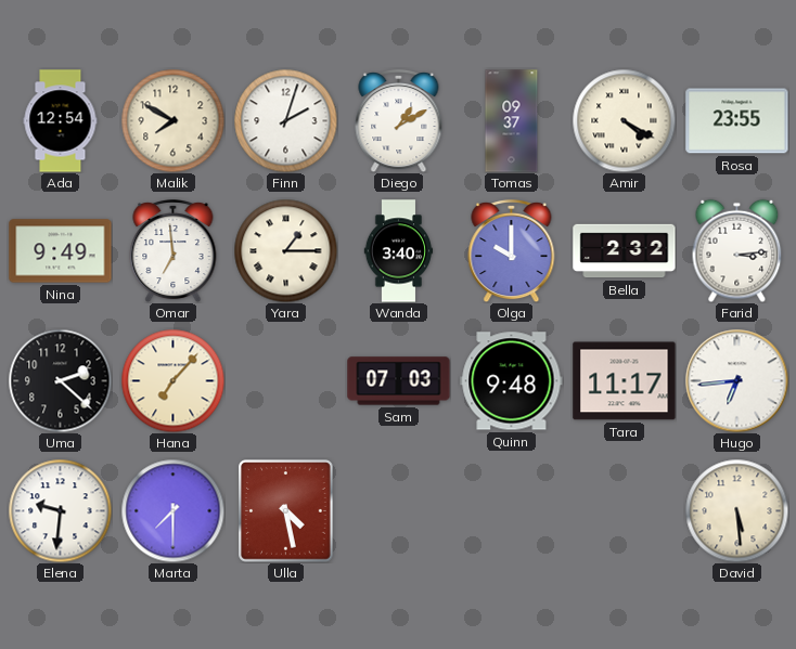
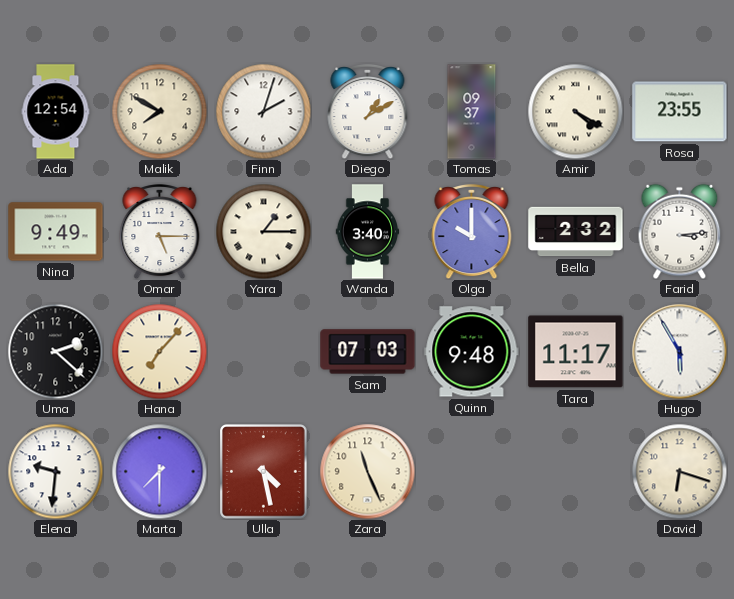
Omar: 6:59 -> 5:15 (160, 231)
Hugo: 6:44 -> 5:55 (679, 351)
Zara: none -> 11:26 (367, 471)
David: 5:29 -> 6:18 (679, 471)
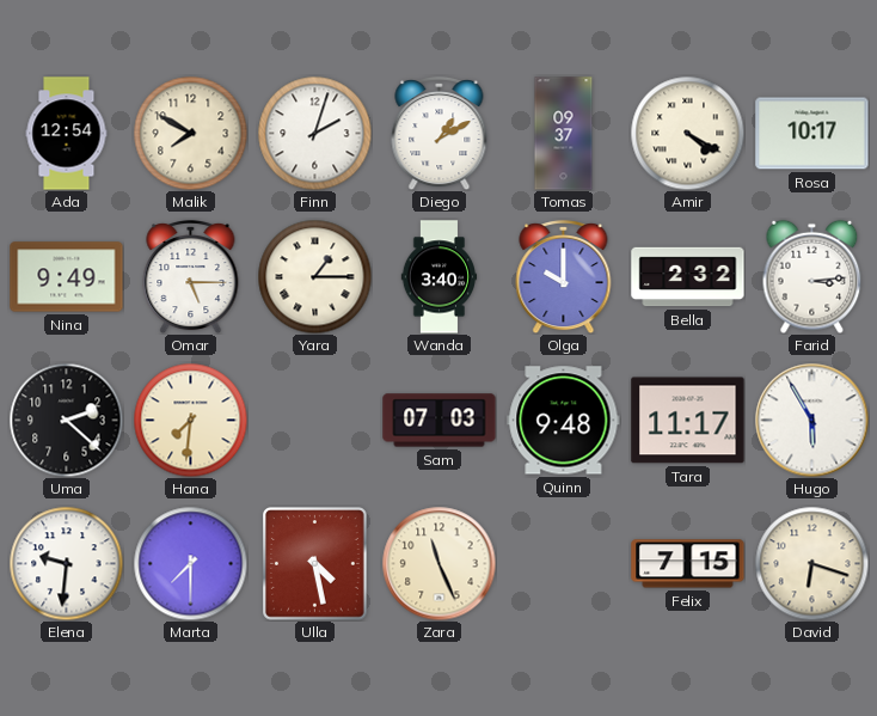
Rosa: 23:55 -> 10:17 (812, 134)
Hana: 7:07 -> 7:31 (190, 420)
Felix: none -> 7:15 (688, 564)
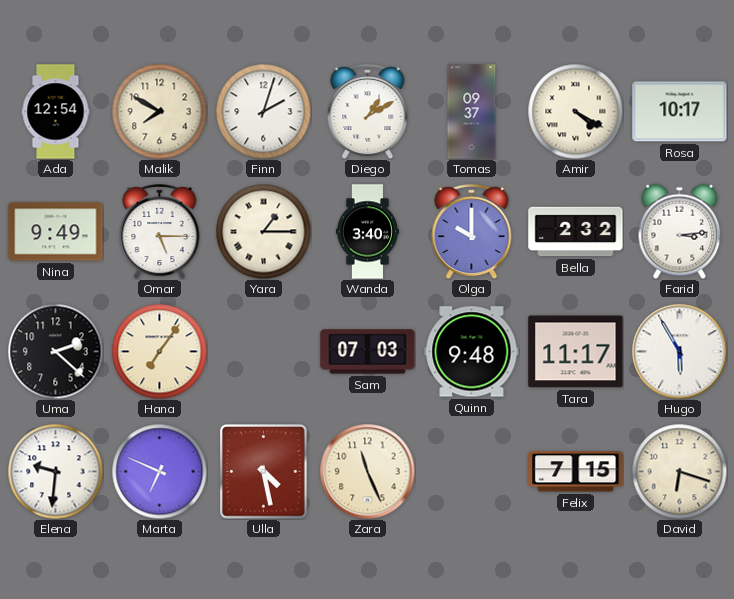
Hana: 7:31 -> 7:06 (159, 351)
Marta: 7:30 -> 6:49 (159, 471)
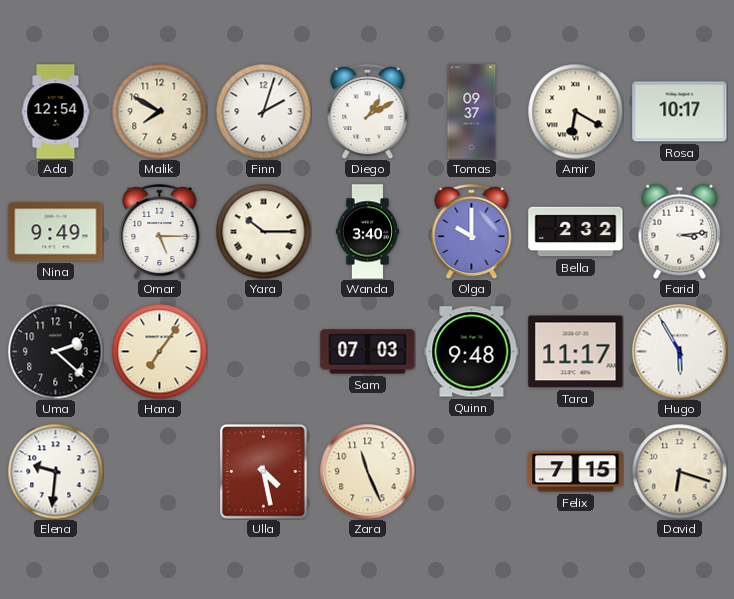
Amir: 4:20 -> 6:20 (575, 111)
Yara: 1:15 -> 10:15 (263, 231)
Marta: 6:49 -> none (159, 471)
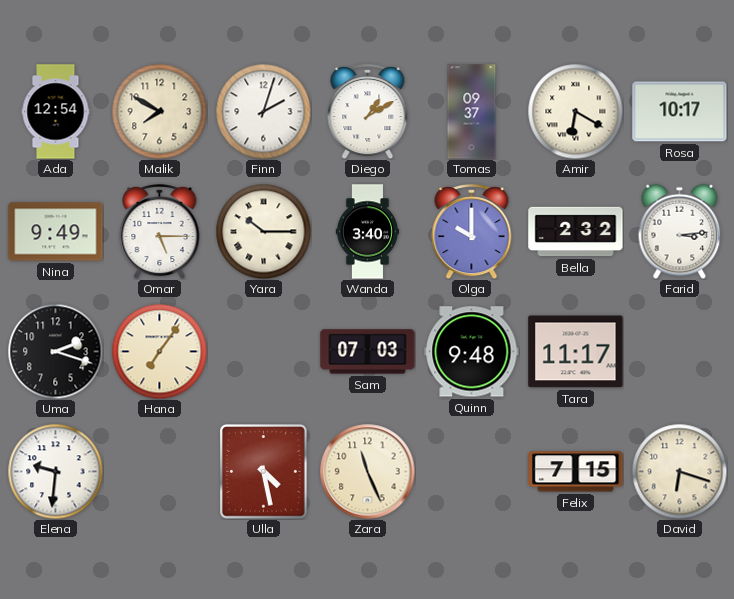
Uma: 2:22 -> 2:18 (55, 351)
Hugo: 5:55 -> none (679, 351)
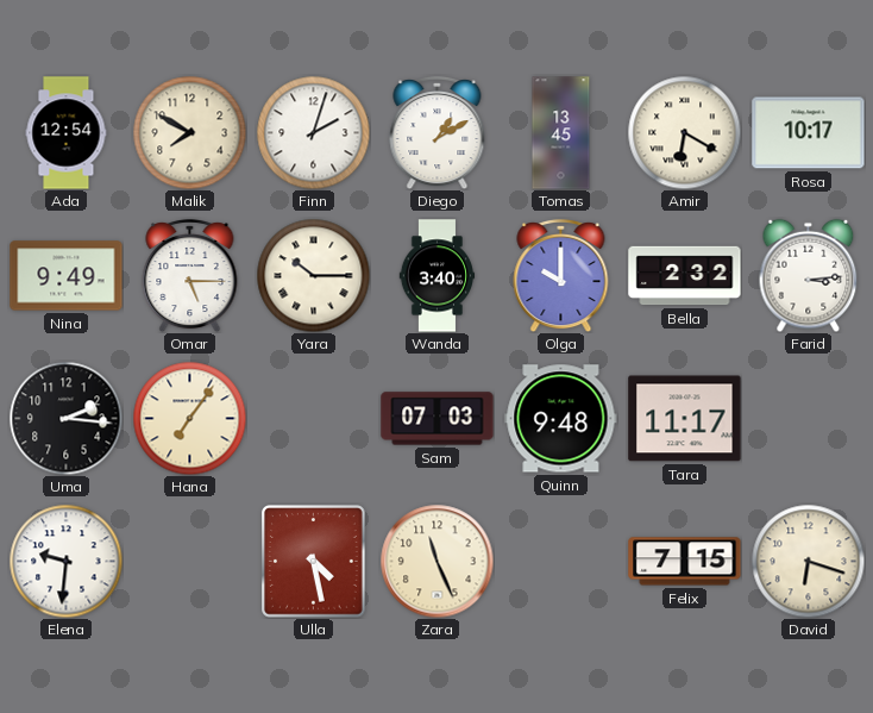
Tomas: 09:37 -> 13:45 (561, 133)
Uma: 2:18 -> 2:16 (65, 418)
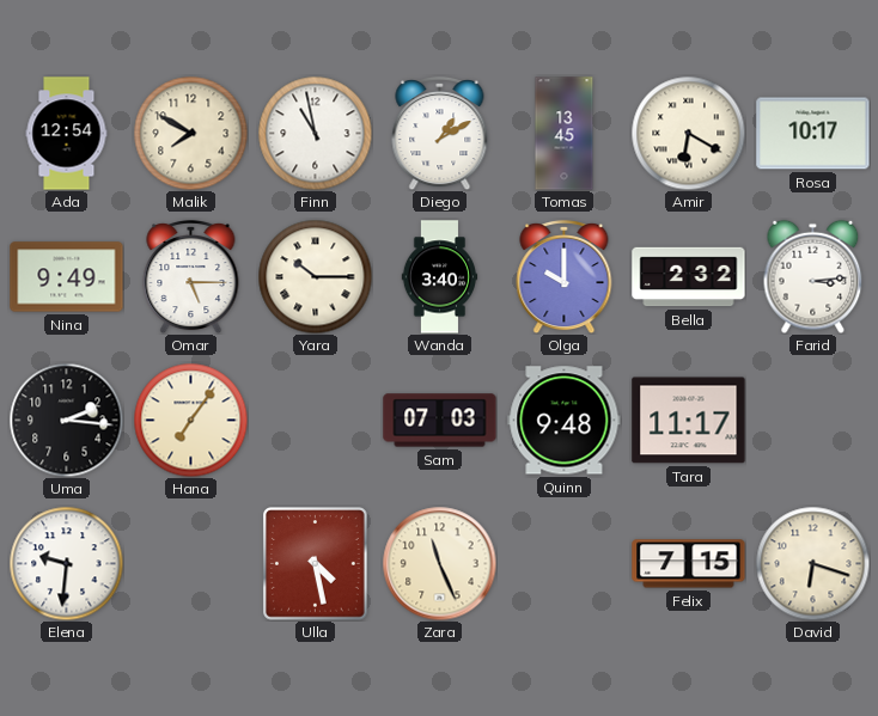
Finn: 2:03 -> 10:58 (315, 133)
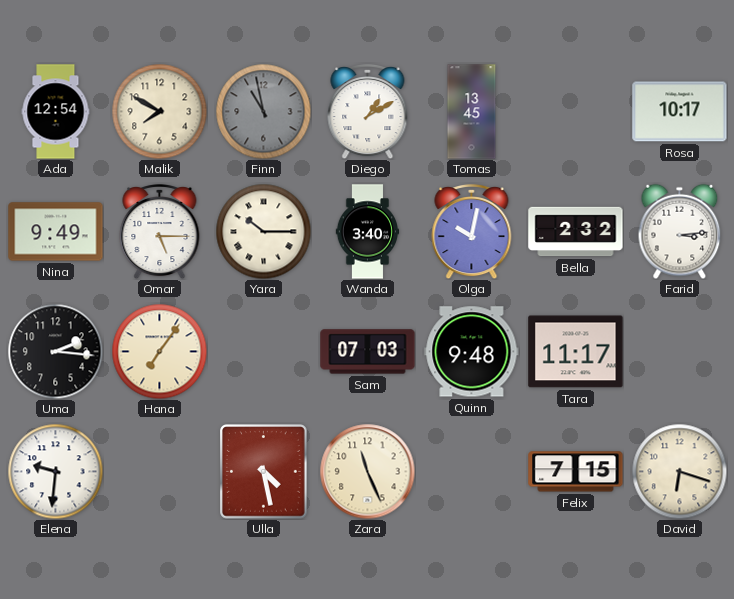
Finn dial: white -> grey (263, 111)
Amir: 6:20 -> none (688, 133)
Olga: 10:00 -> 10:02 (472, 231)
